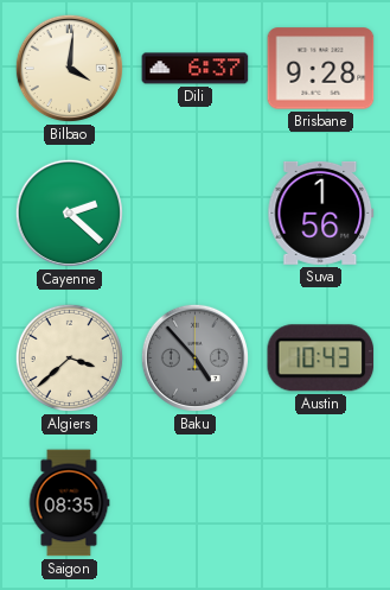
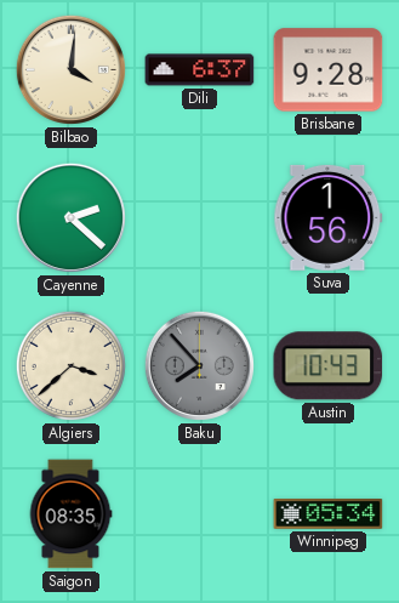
Baku: 4:53 -> 7:53 (199, 365)
Winnipeg: none -> 05:34 (329, 514)
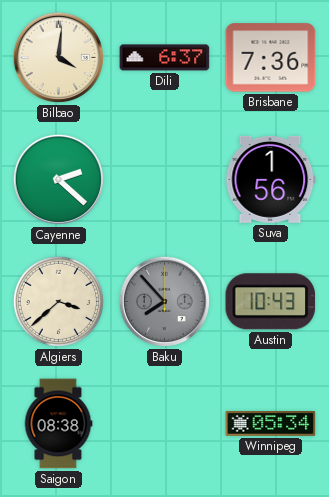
Brisbane: 9:28 -> 7:36 (271, 58)
Saigon: 08:35 -> 08:38 (58, 424)
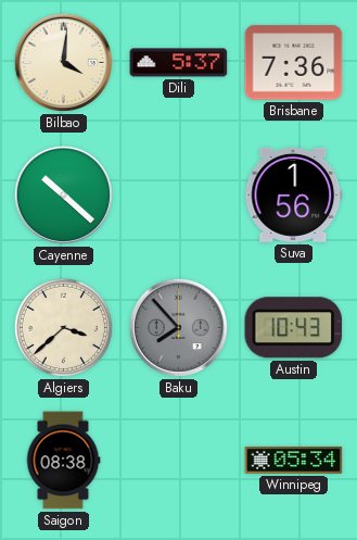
Dili: 6:37 -> 5:37 (179, 63)
Cayenne: 2:22 -> 10:22 (63, 194)
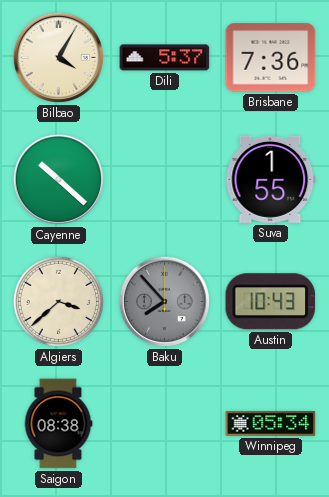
Bilbao: 4:01 -> 4:05 (58, 57)
Suva: 1:56 -> 1:55 (271, 179)
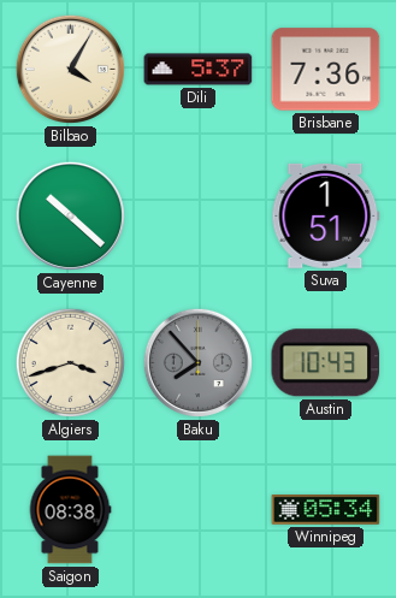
Suva: 1:55 -> 1:51 (326, 215)
Algiers: 3:38 -> 3:42 (70, 362)
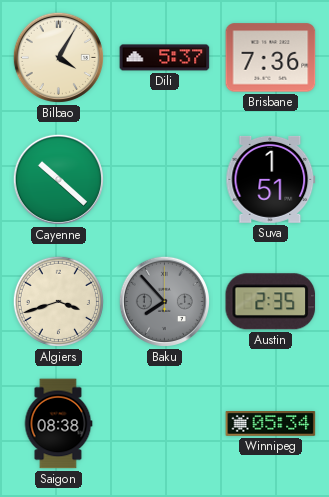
Austin: 10:43 -> 2:35 (271, 302)
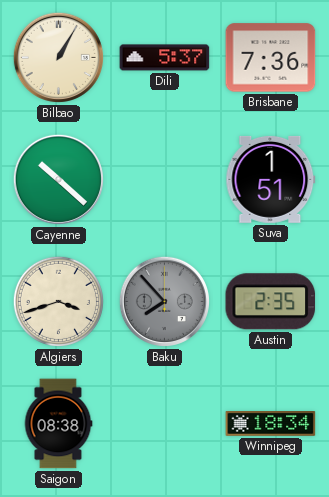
Bilbao: 4:05 -> 1:05 (58, 57)
Winnipeg: 05:34 -> 18:34 (271, 424)
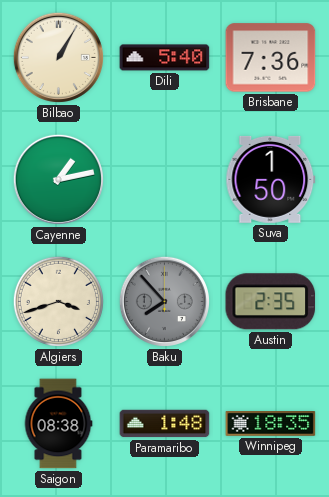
Dili: 5:37 -> 5:40 (165, 58)
Cayenne: 10:22 -> 1:13 (58, 179)
Suva: 1:51 -> 1:50 (271, 179)
Paramaribo: none -> 1:48 (165, 424)
Winnipeg: 18:34 -> 18:35 (271, 424)
